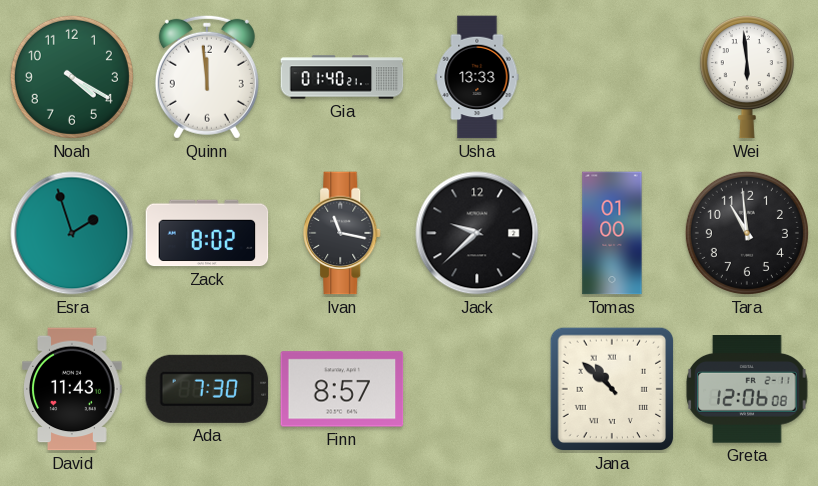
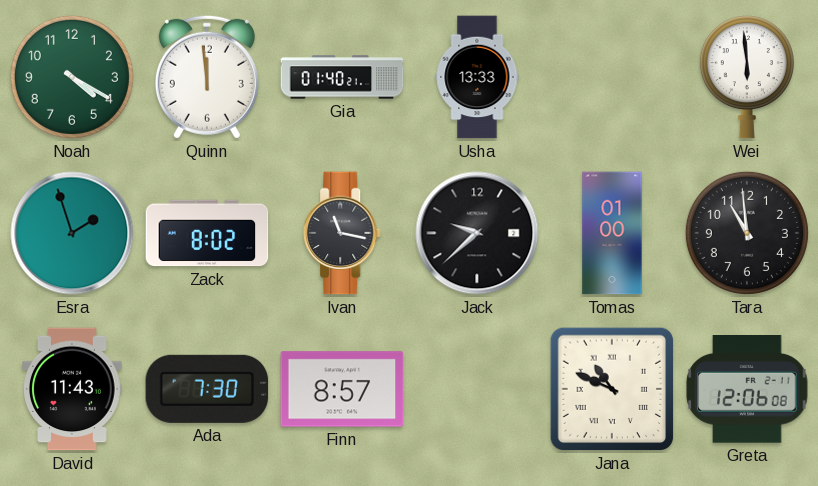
Jana: 10:52 -> 10:49 (612, 389)
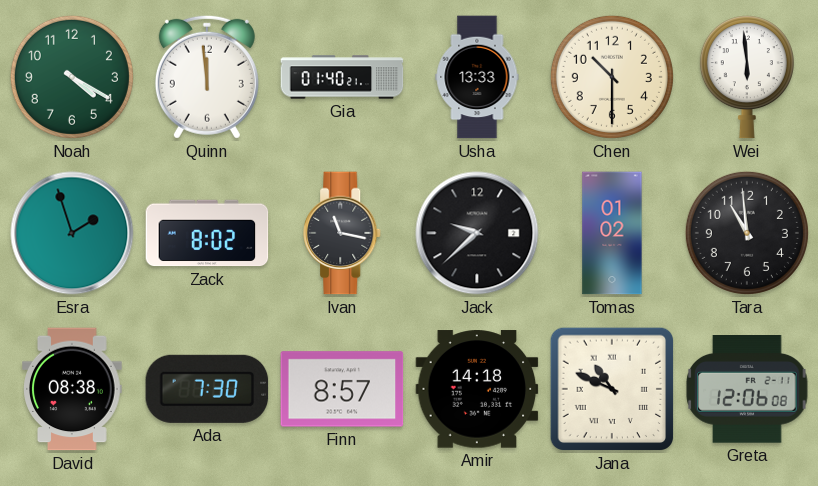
Chen: none -> 10:30 (612, 77)
Tomas: 01:00 -> 01:02 (612, 233)
David: 11:43 -> 08:38 (72, 389)
Amir: none -> 14:18 (477, 389)
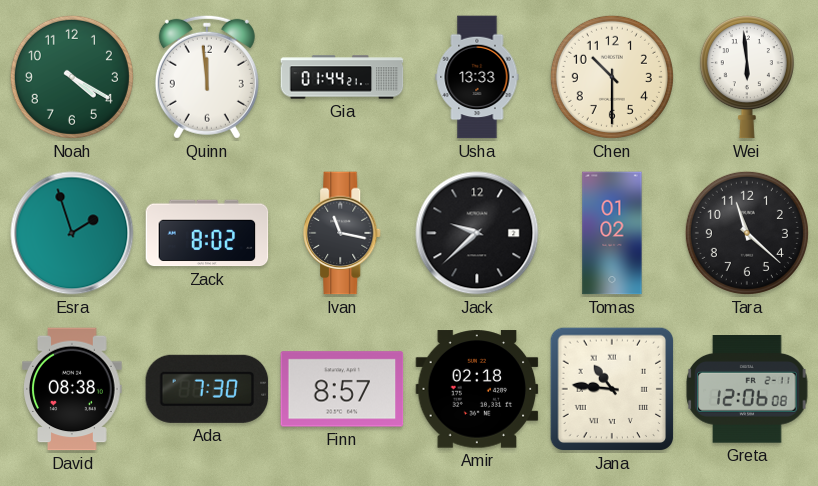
Gia: 01:40 -> 01:44 (342, 77)
Tara: 10:59 -> 11:22 (747, 233)
Amir: 14:18 -> 02:18 (477, 389)
Jana: 10:49 -> 10:46 (612, 389)
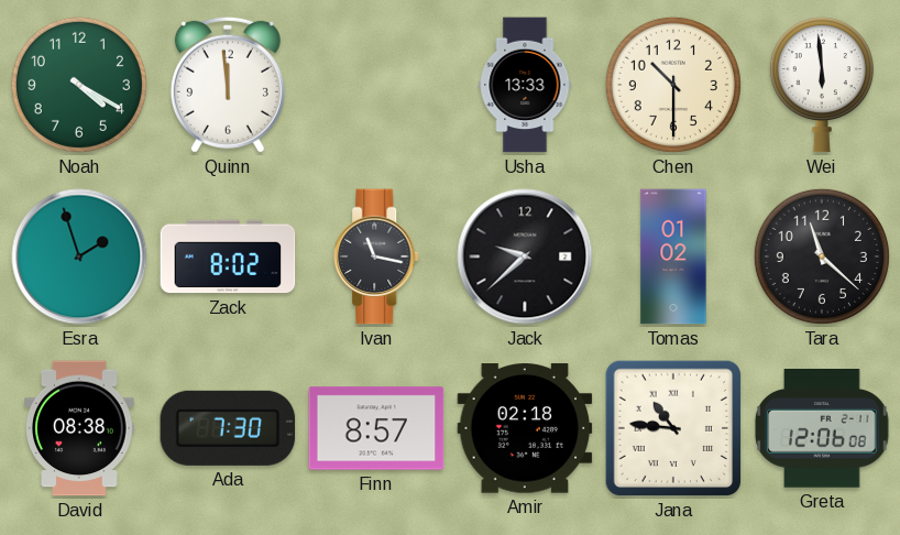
Gia: 01:44 -> none (342, 77)
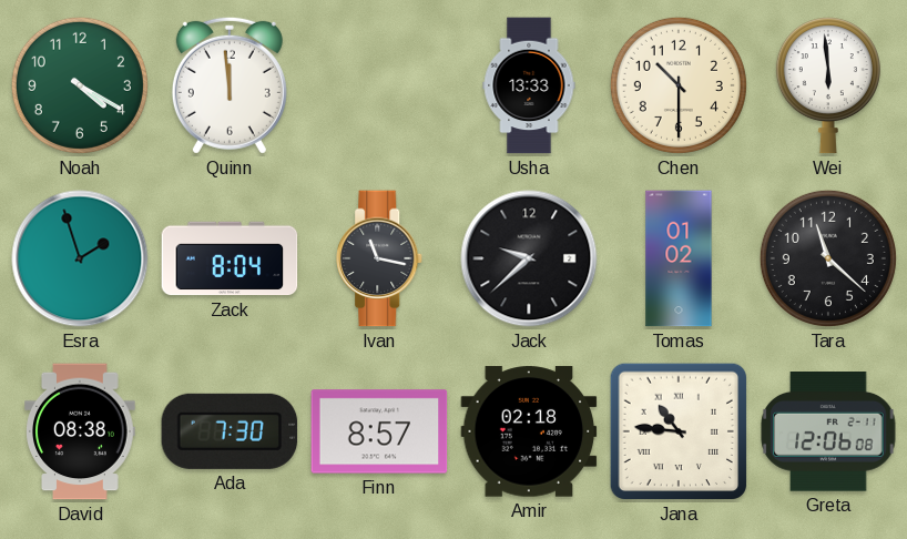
Zack: 8:02 -> 8:04 (230, 258)
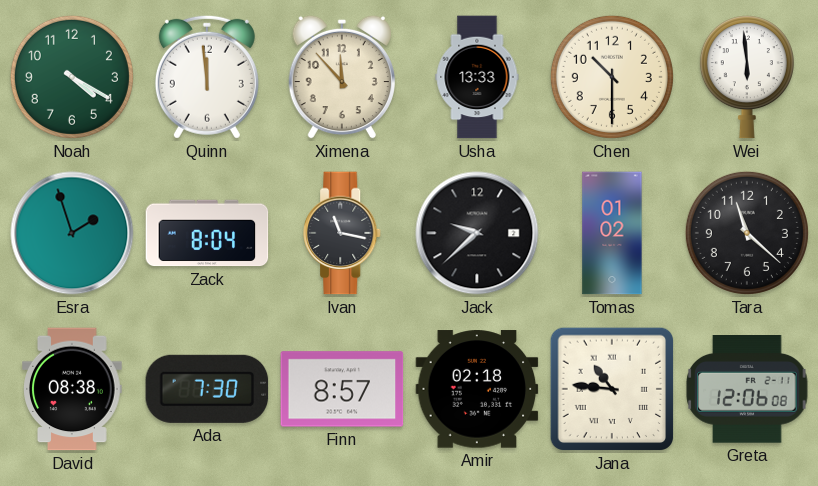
Ximena: none -> 11:53 (342, 77)
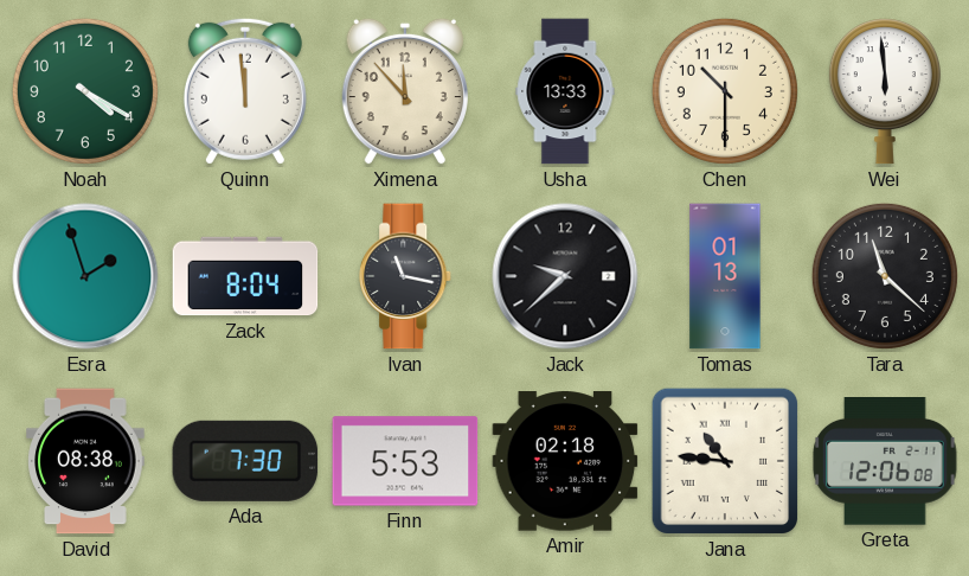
Tomas: 01:02 -> 01:13 (725, 276)
Finn: 8:57 -> 5:53 (405, 461)
